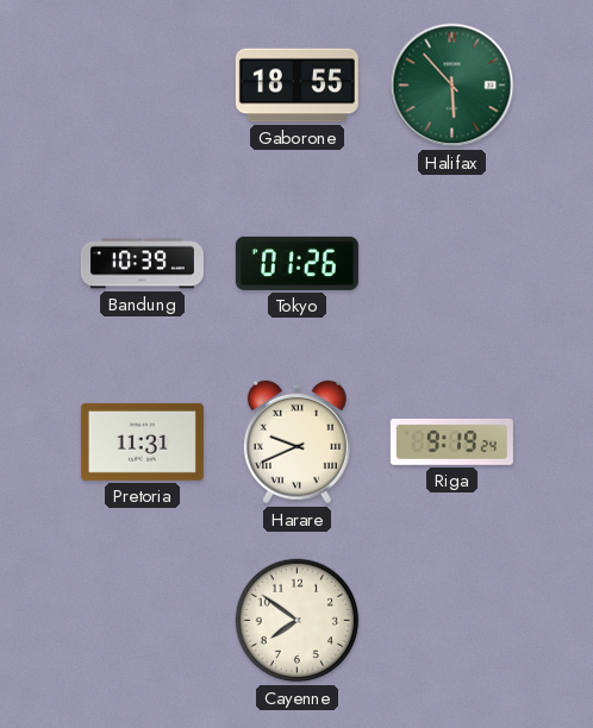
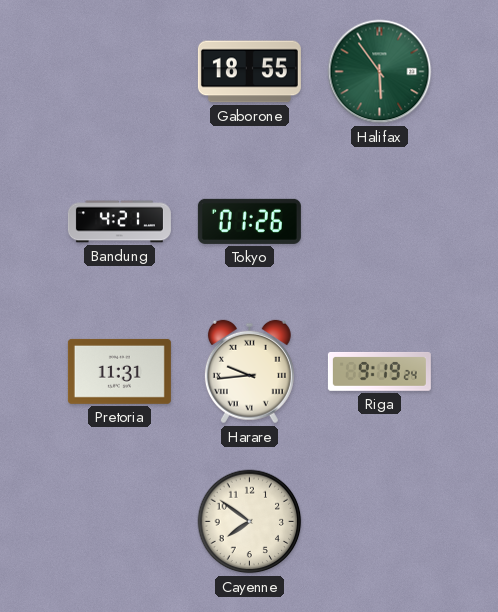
Halifax: 5:53 -> 5:54 (380, 72)
Bandung: 10:39 -> 4:21 (119, 222)
Harare: 9:41 -> 9:44 (249, 372)
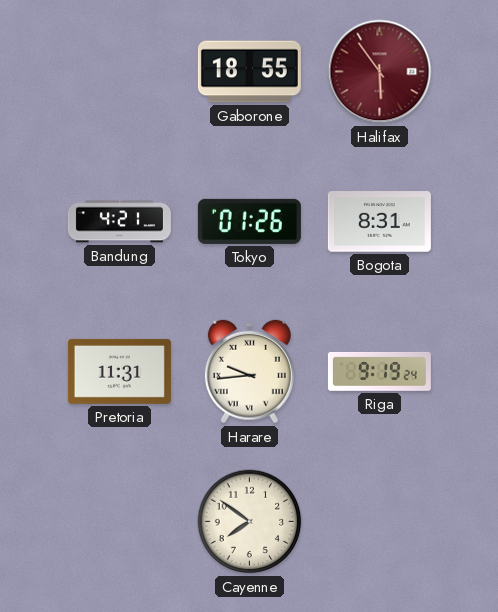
Halifax dial: green -> burgundy (380, 72)
Bogota: none -> 8:31 (379, 222)
